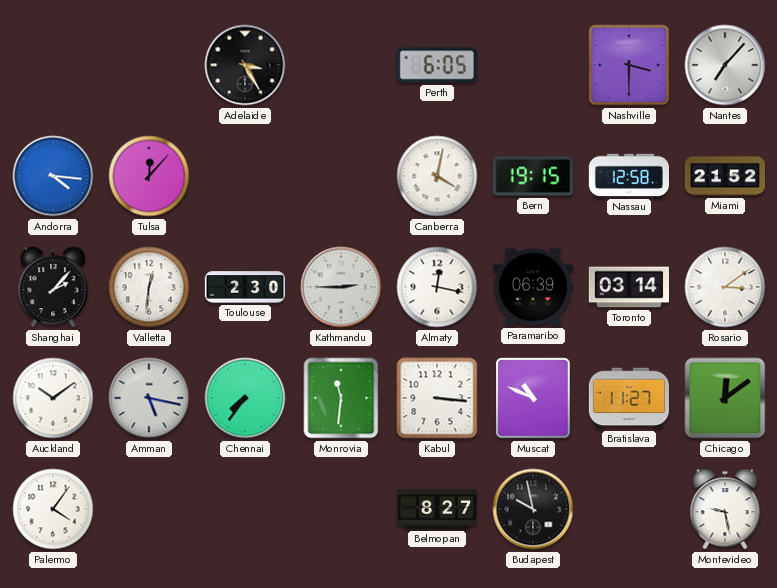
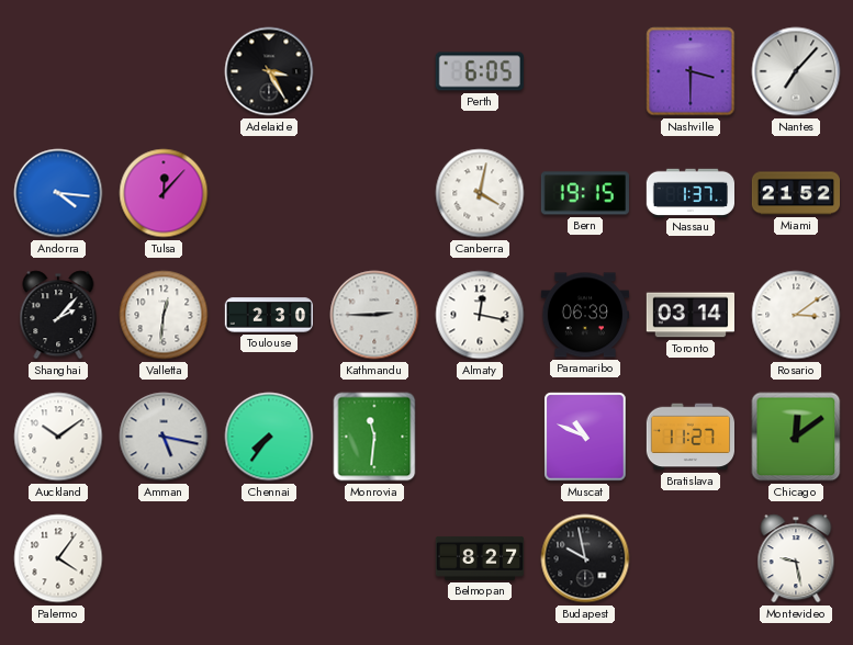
Nassau: 12:58 -> 1:37 (689, 192)
Kabul: 3:16 -> none (437, 398)
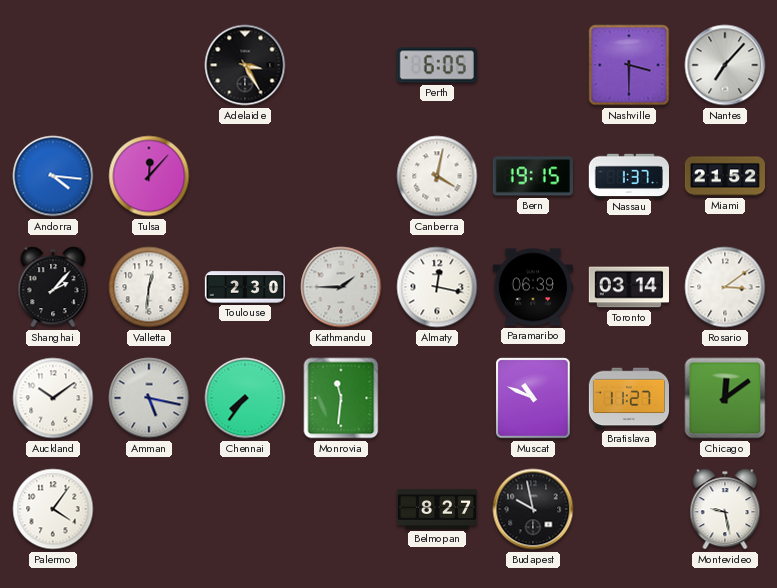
Kathmandu: 2:45 -> 1:45 (341, 287)
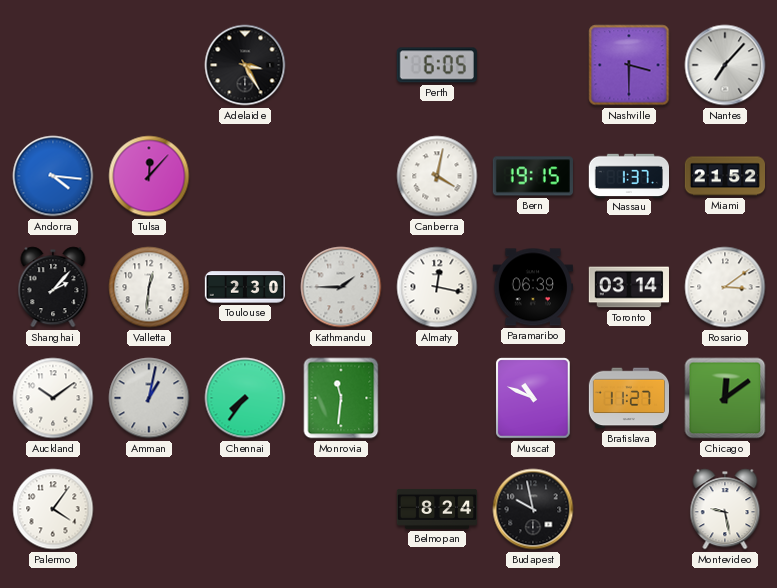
Amman: 5:17 -> 1:02 (149, 398)
Belmopan: 8:27 -> 8:24 (437, 509)
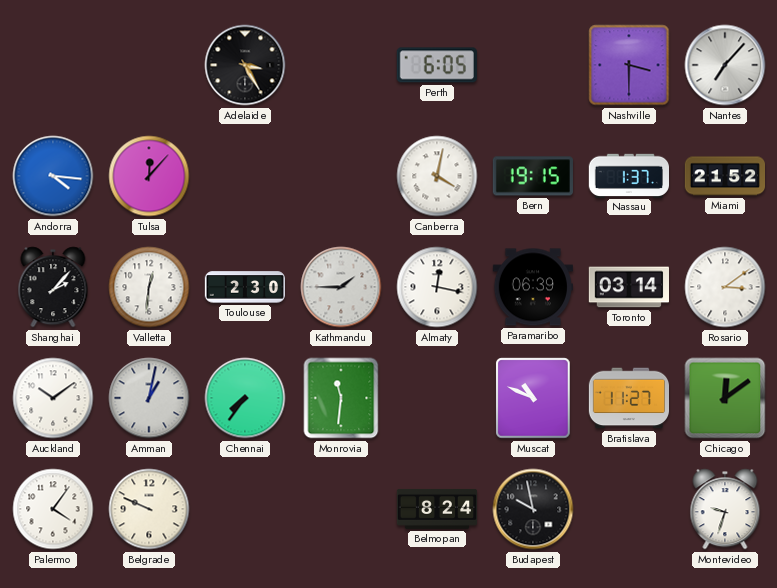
Belgrade: none -> 9:49 (149, 509)
Montevideo: 9:28 -> 9:33 (725, 509)
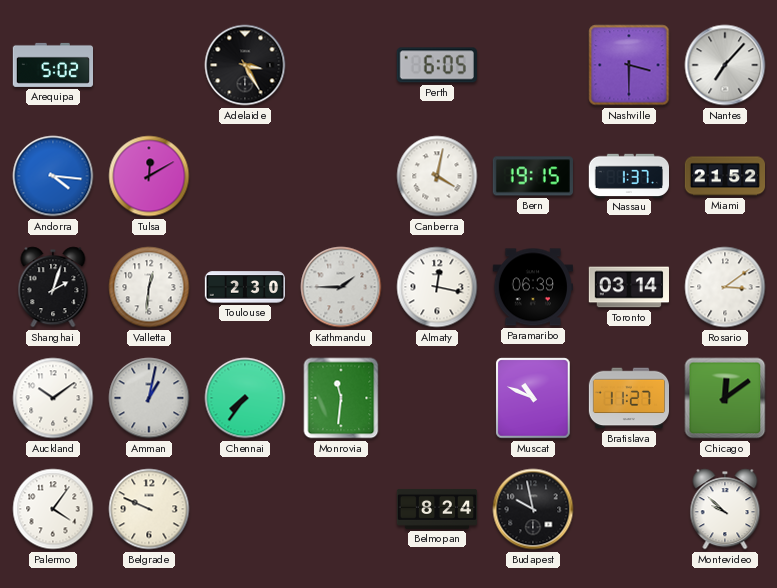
Arequipa: none -> 5:02 (52, 65)
Tulsa: 12:07 -> 12:10 (149, 176)
Shanghai: 2:07 -> 2:03 (53, 287)
Montevideo: 9:33 -> 9:52 (725, 509)
